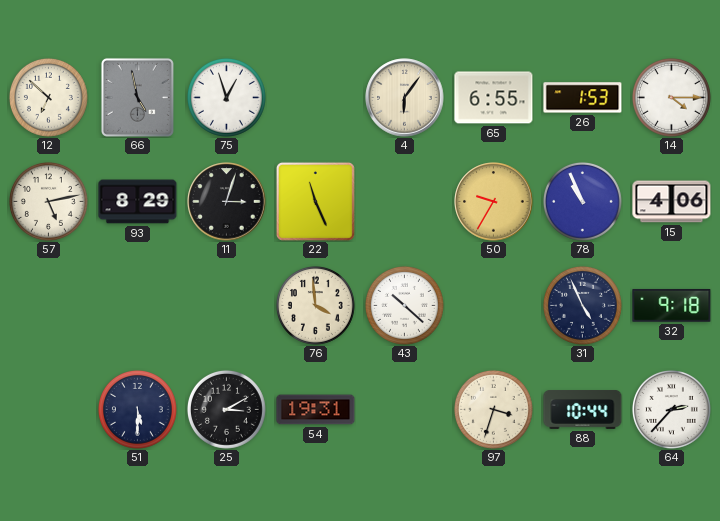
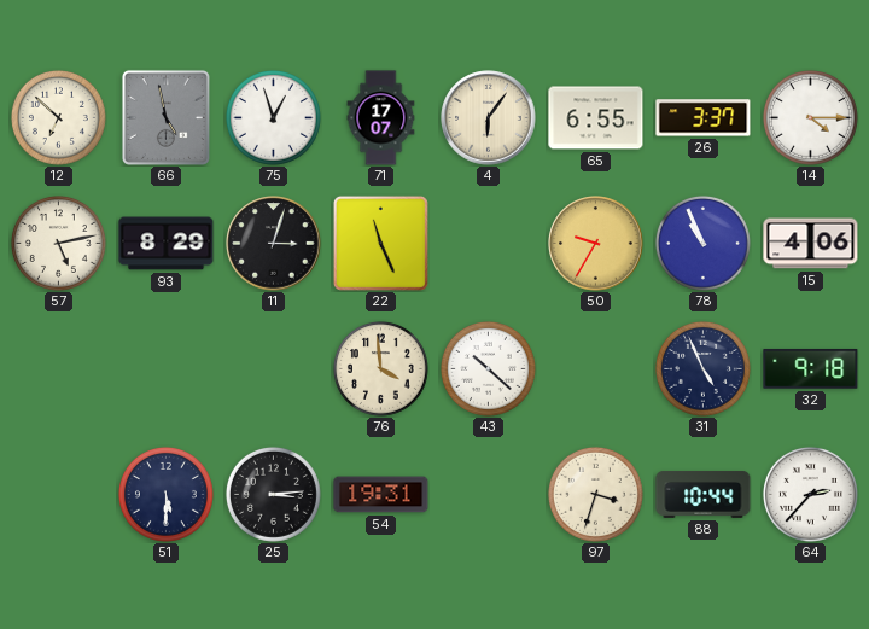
71: none -> 17:07 (381, 118)
26: 1:53 -> 3:37 (704, 118)
25: 3:10 -> 3:14 (273, 494)
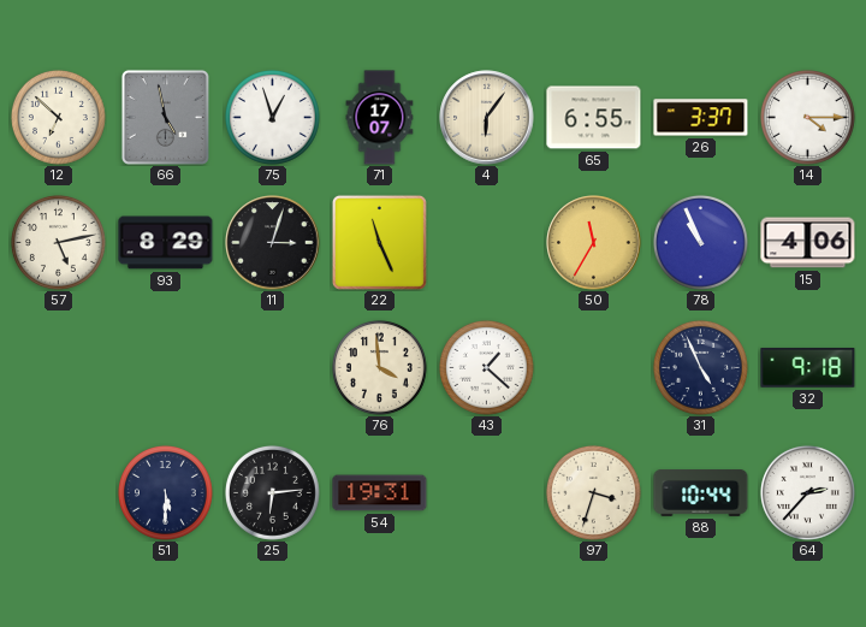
50: 9:35 -> 11:35 (594, 243)
43: 10:22 -> 1:22 (486, 367)
25: 3:14 -> 6:14 (272, 492)
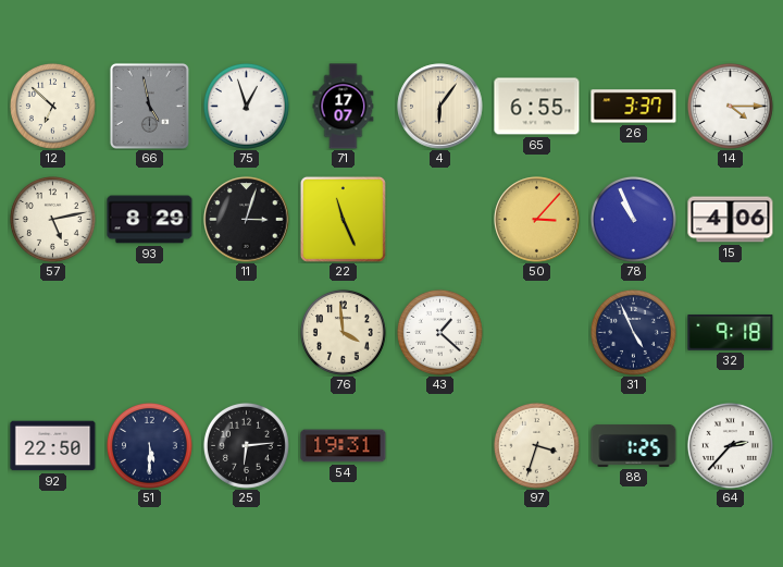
50: 11:35 -> 3:07 (537, 220)
92: none -> 22:50 (53, 446)
88: 10:44 -> 1:25 (634, 446)
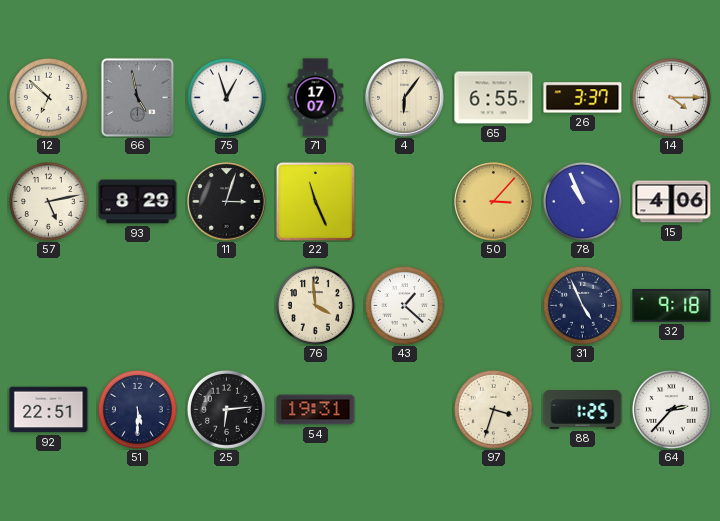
92: 22:50 -> 22:51 (49, 410)
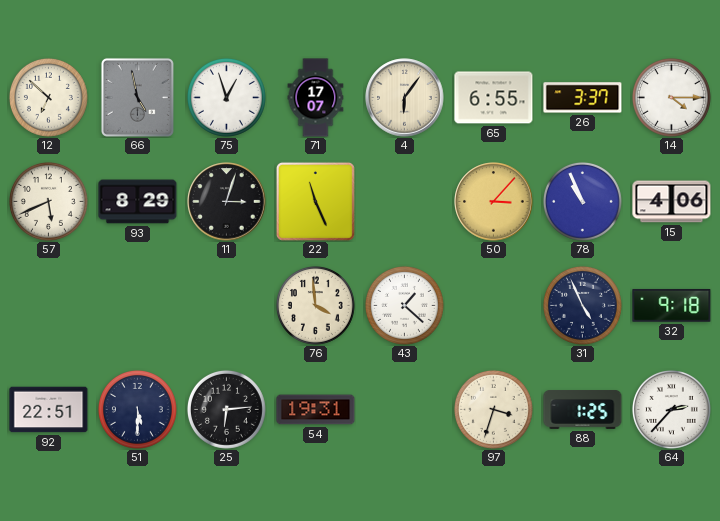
57: 5:13 -> 5:41 (48, 201)
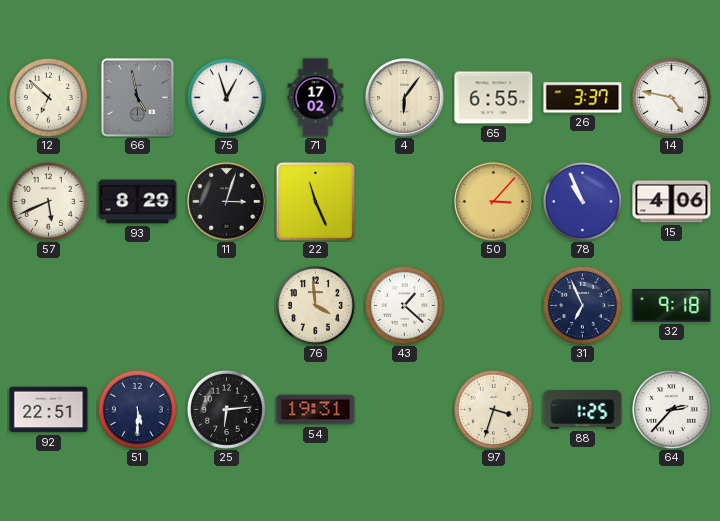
71: 17:07 -> 17:02 (316, 98)
14: 4:15 -> 4:47 (671, 97)
31: 4:56 -> 6:56 (582, 305)
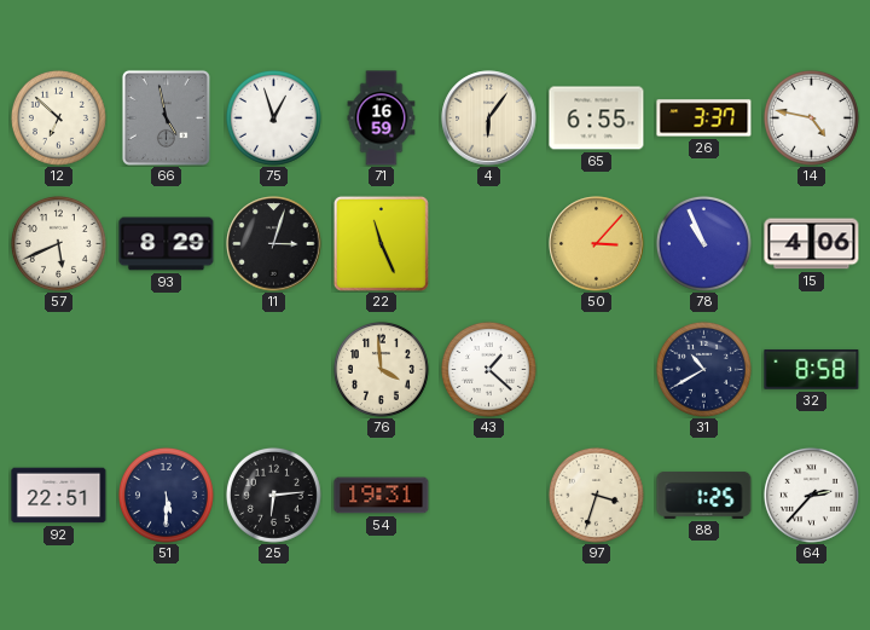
71: 17:02 -> 16:59 (382, 119)
31: 6:56 -> 10:40 (703, 369)
32: 9:18 -> 8:58 (812, 369)
